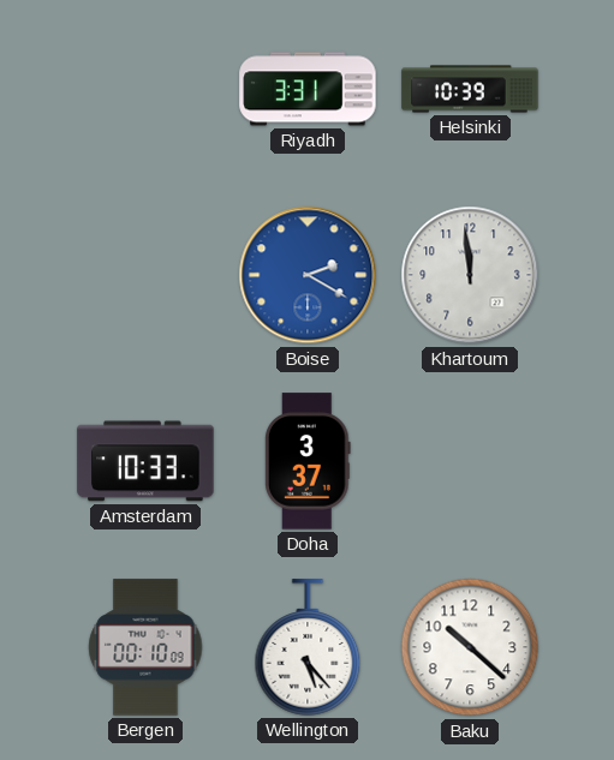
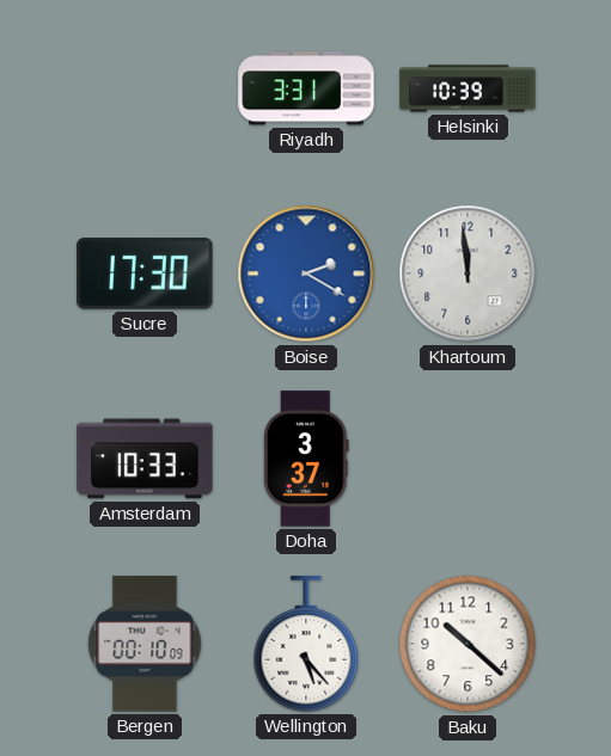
Sucre: none -> 17:30 (145, 275)
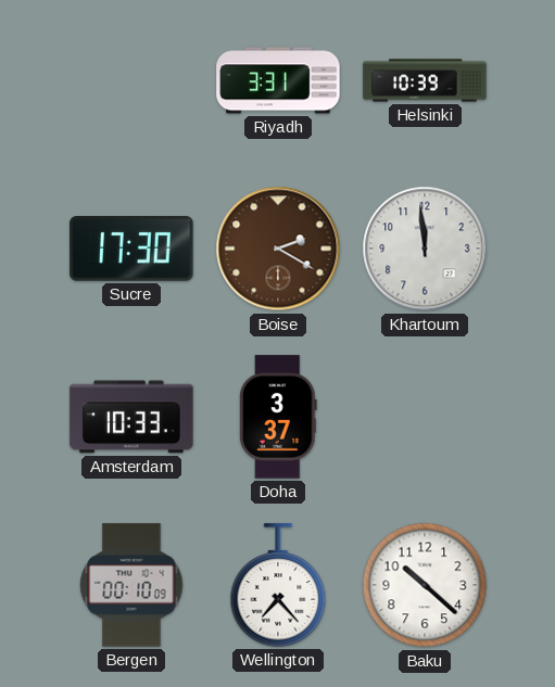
Boise dial: blue -> brown (278, 249)
Wellington: 5:23 -> 7:23 (278, 585)
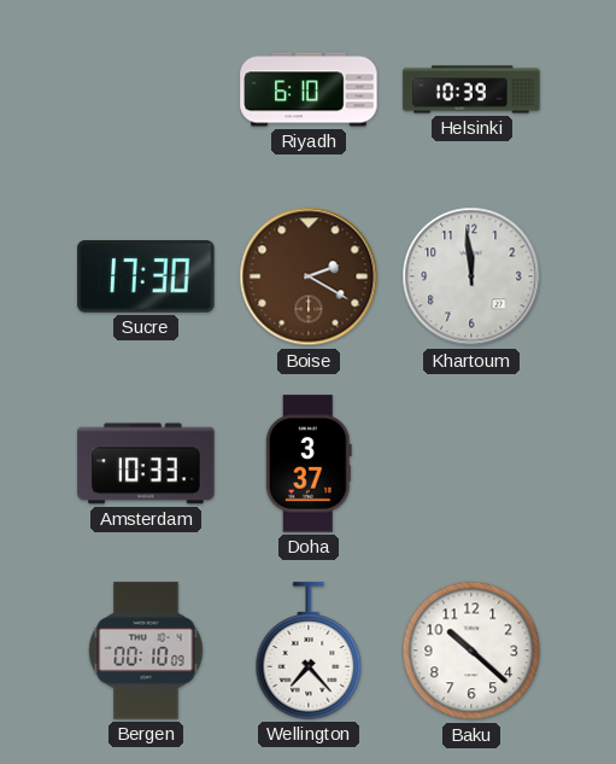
Riyadh: 3:31 -> 6:10 (309, 89)
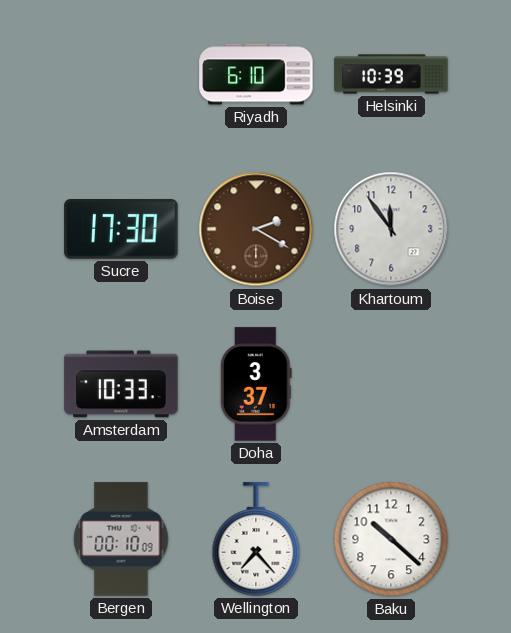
Khartoum: 11:59 -> 11:54 (391, 229)
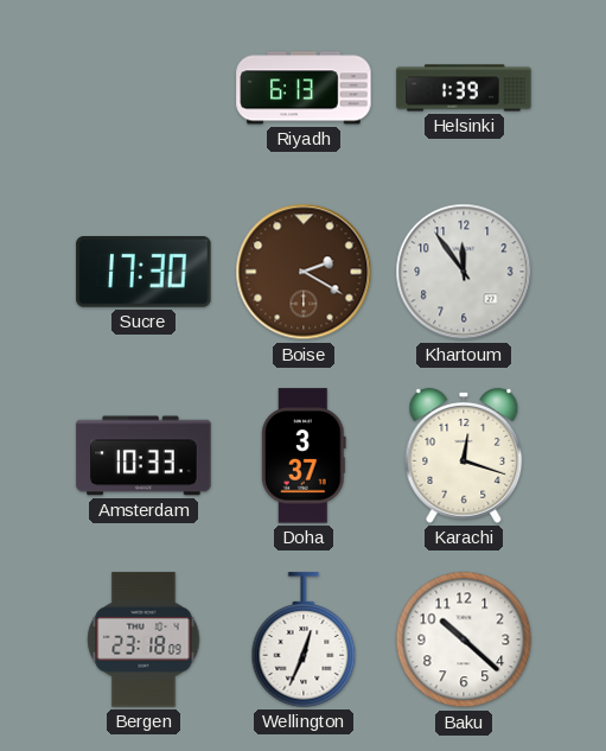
Riyadh: 6:10 -> 6:13 (304, 88)
Helsinki: 10:39 -> 1:39 (464, 88)
Karachi: none -> 12:18 (464, 456)
Bergen: 00:10 -> 23:18 (143, 639)
Wellington: 7:23 -> 12:34 (304, 639)
